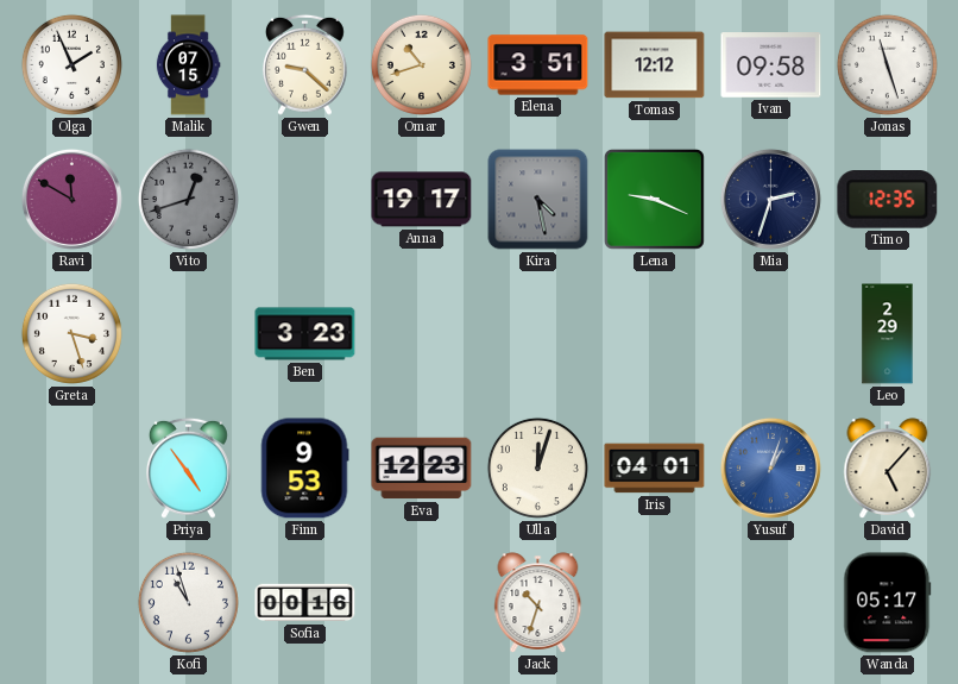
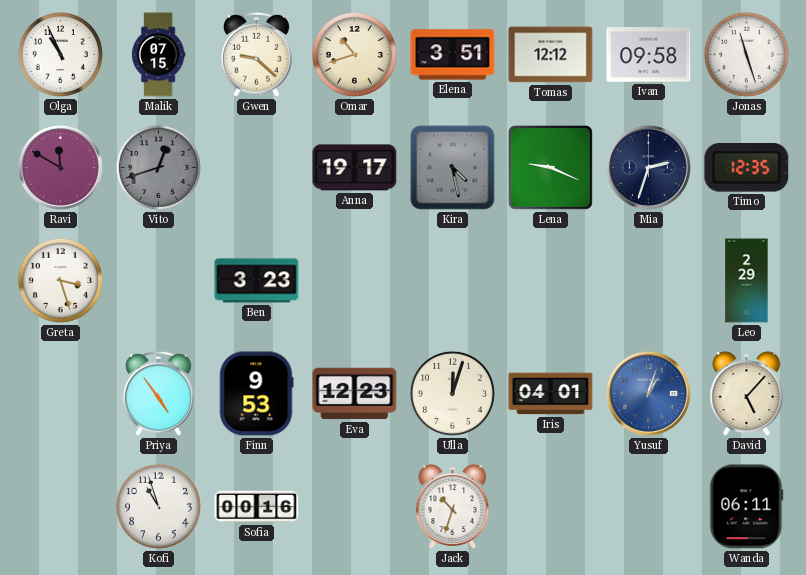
Olga: 1:56 -> 10:56 (60, 54)
Wanda: 05:17 -> 06:11 (747, 507)
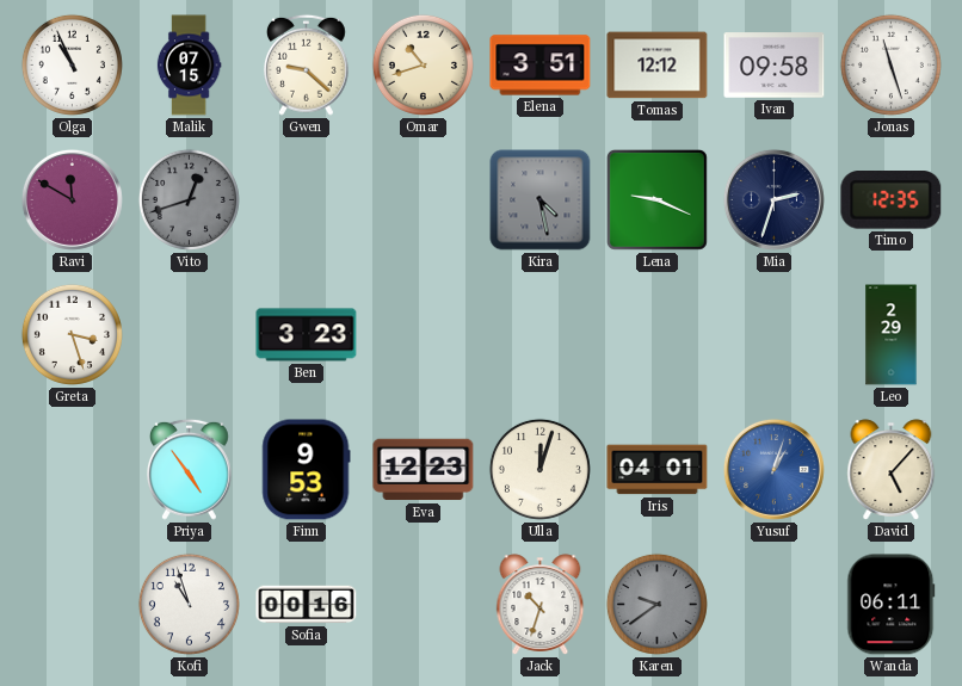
Anna: 19:17 -> none (355, 168)
Karen: none -> 9:39 (656, 604)
